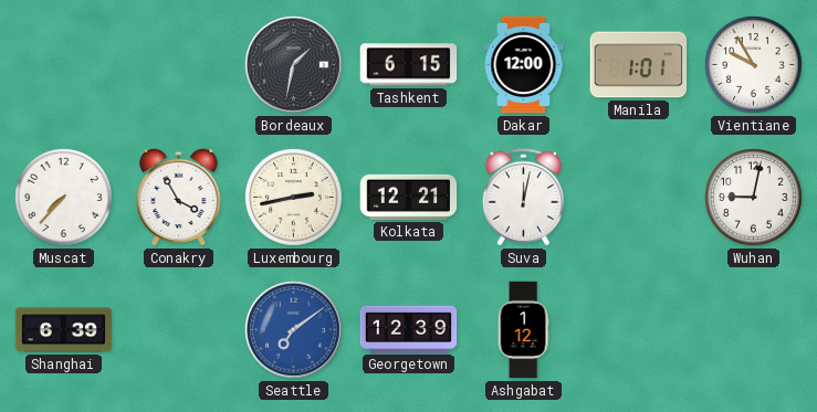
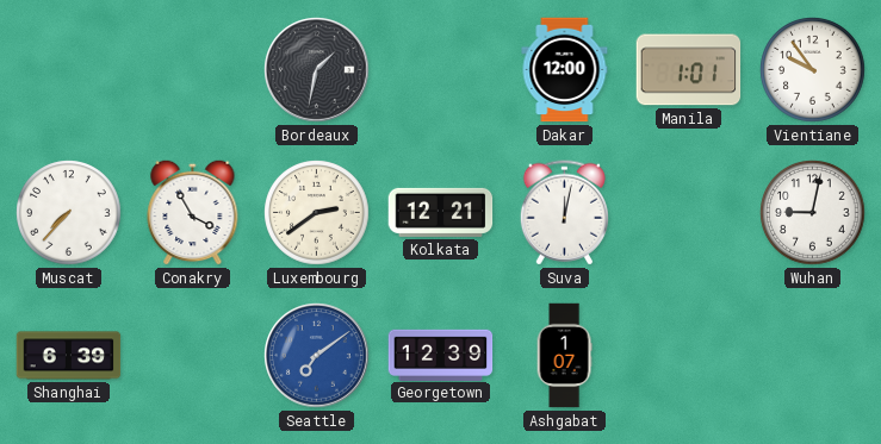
Tashkent: 6:15 -> none (409, 65)
Vientiane: 9:55 -> 9:54 (813, 70)
Luxembourg: 2:43 -> 2:39 (317, 213)
Ashgabat: 1:12 -> 1:07 (564, 356)
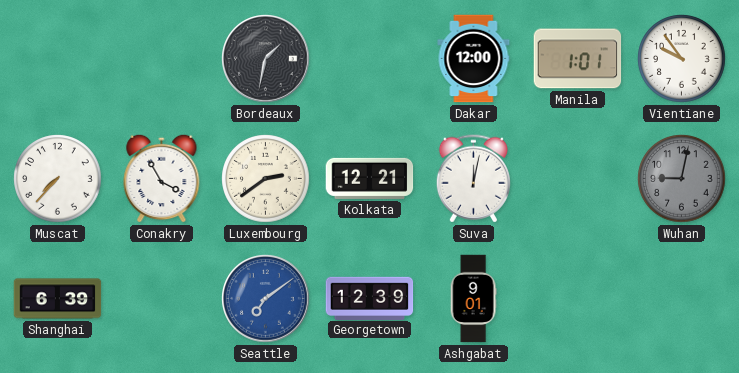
Wuhan dial: white -> grey (682, 179)
Ashgabat: 1:07 -> 9:01 (473, 299)
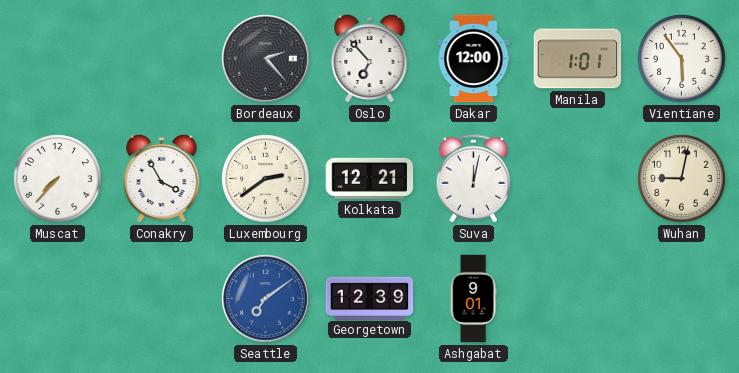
Bordeaux: 1:32 -> 2:23 (266, 59)
Oslo: none -> 6:53 (370, 58)
Vientiane: 9:54 -> 5:54 (682, 59)
Wuhan dial: grey -> cream (682, 179)
Shanghai: 6:39 -> none (58, 299)
